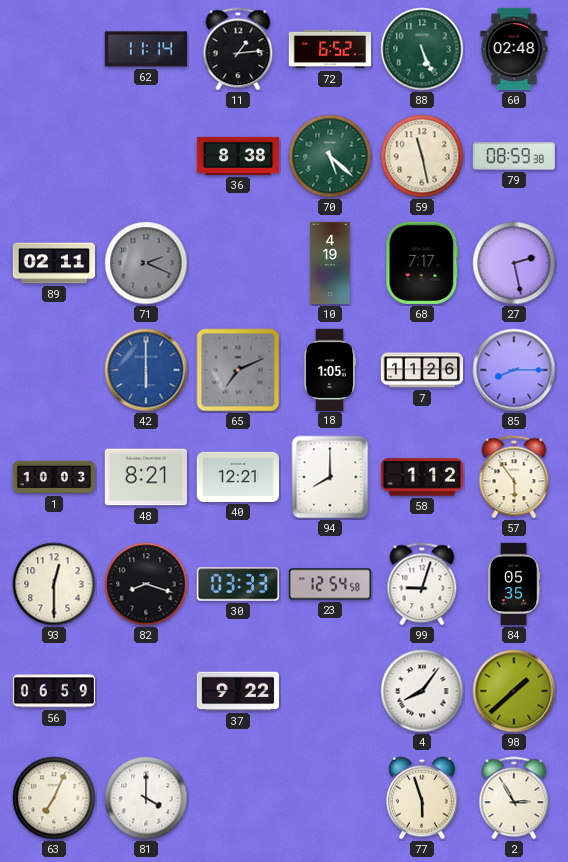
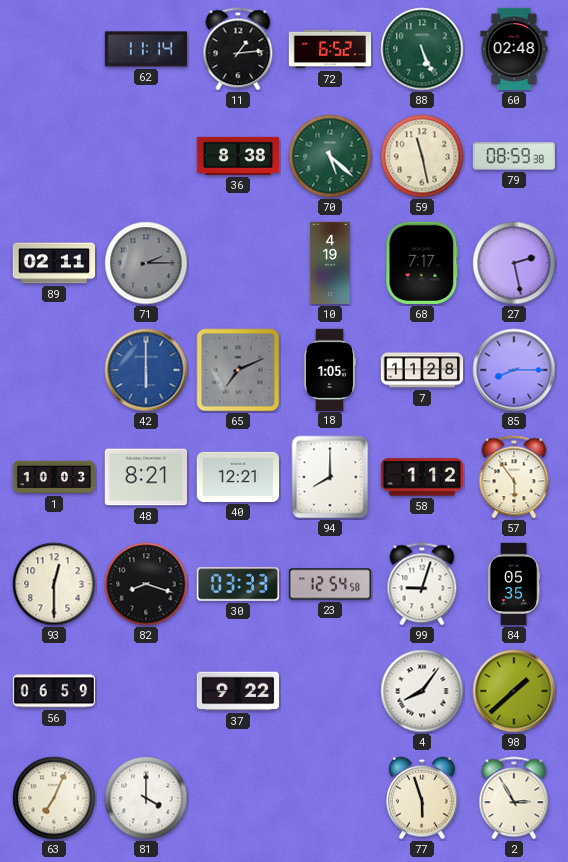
71: 2:19 -> 2:15 (146, 263)
7: 11:26 -> 11:28 (422, 370)
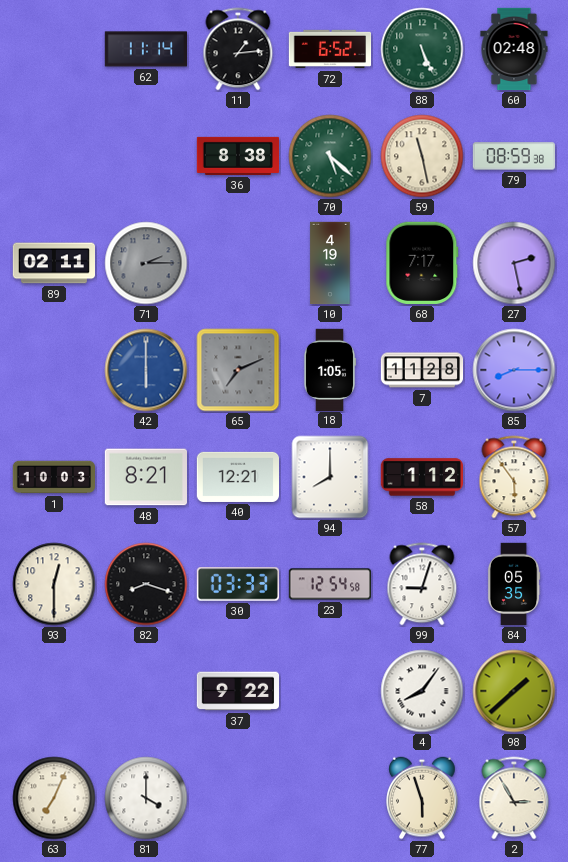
56: 06:59 -> none (53, 691)
